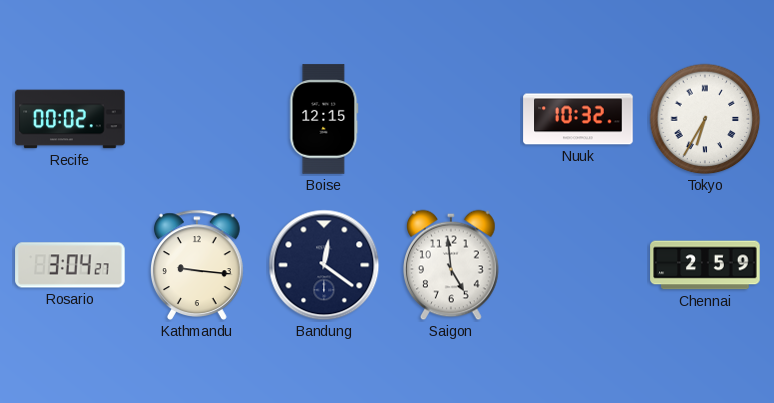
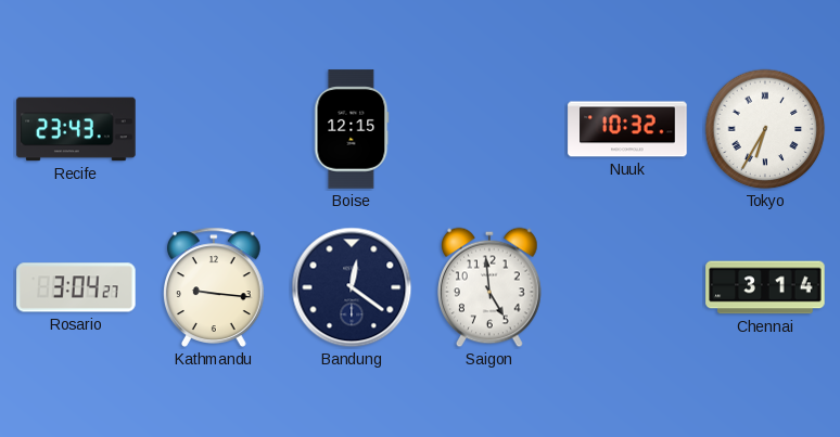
Recife: 00:02 -> 23:43 (76, 129)
Chennai: 2:59 -> 3:14 (765, 287)
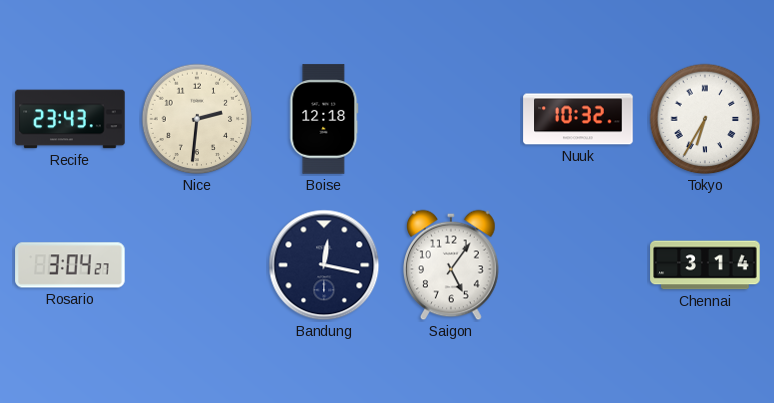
Nice: none -> 2:31 (197, 119)
Boise: 12:15 -> 12:18 (324, 119)
Kathmandu: 9:16 -> none (215, 287)
Bandung: 12:21 -> 12:17 (324, 265)
Saigon: 4:59 -> 5:06 (452, 265)
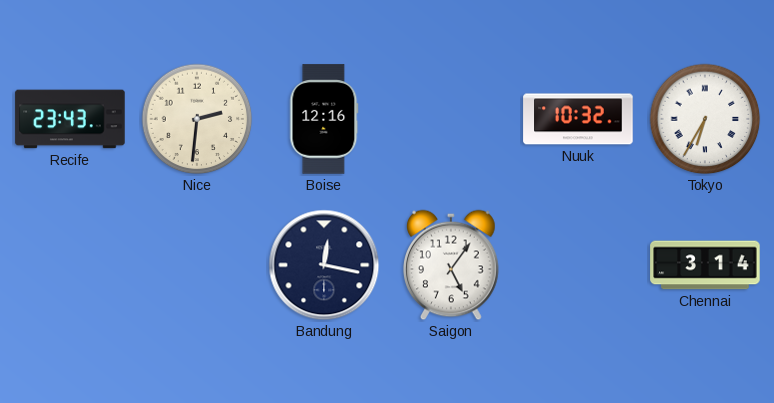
Boise: 12:18 -> 12:16 (324, 119)
Rosario: 3:04 -> none (70, 265)
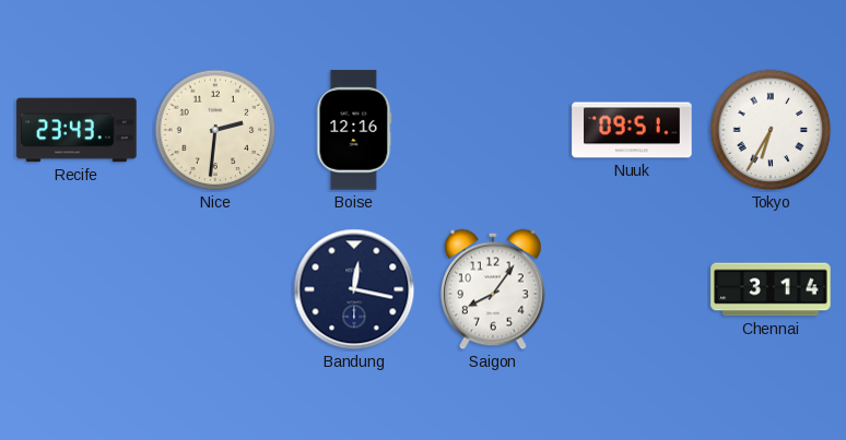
Nuuk: 10:32 -> 09:51 (632, 130)
Saigon: 5:06 -> 8:06 (494, 289)
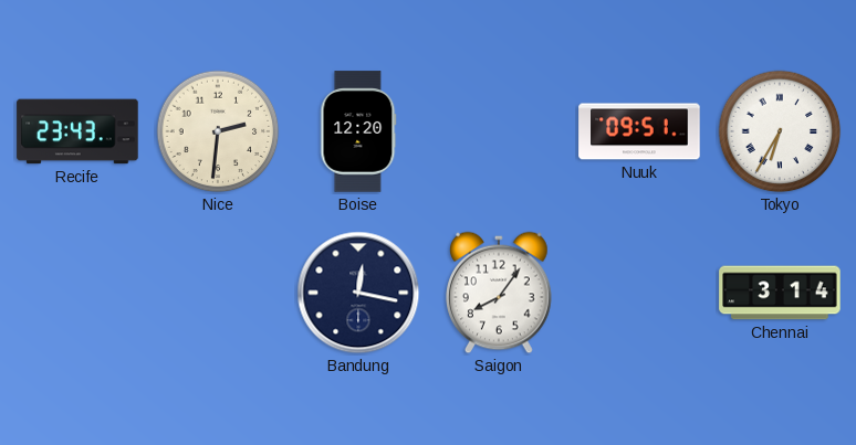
Boise: 12:16 -> 12:20 (358, 131)
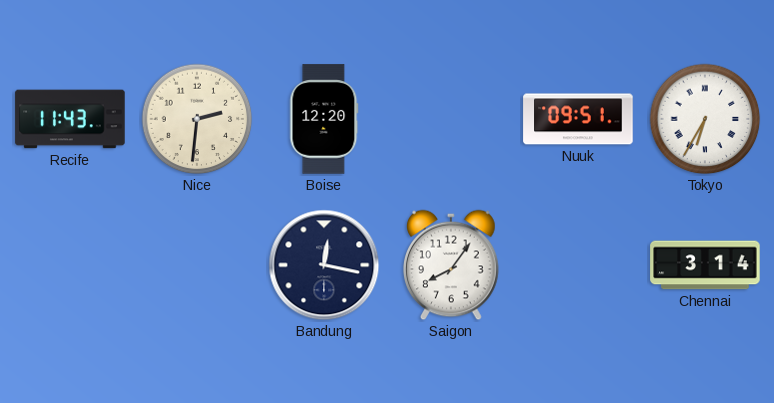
Recife: 23:43 -> 11:43 (70, 119)
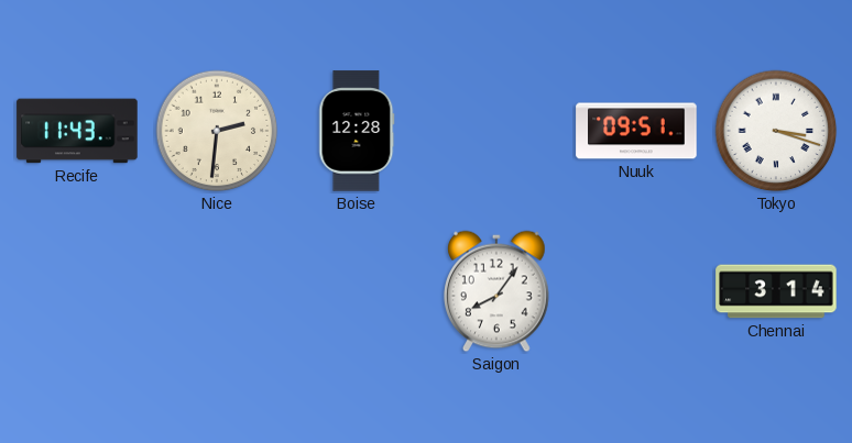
Boise: 12:20 -> 12:28 (357, 131)
Tokyo: 6:35 -> 3:18 (776, 131)
Bandung: 12:17 -> none (324, 265)
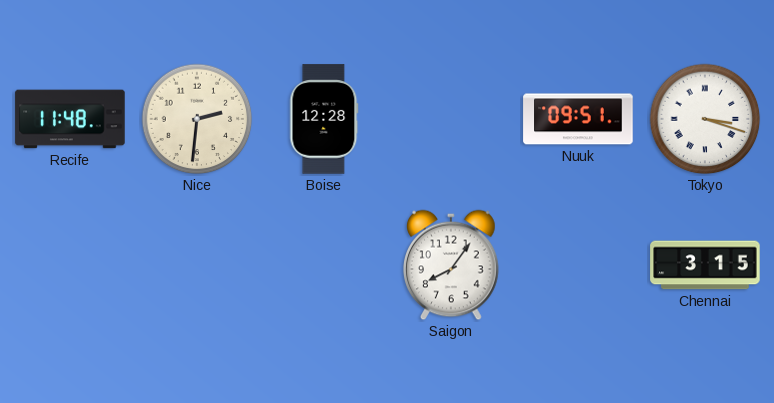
Recife: 11:43 -> 11:48 (70, 119)
Chennai: 3:14 -> 3:15 (705, 265)
